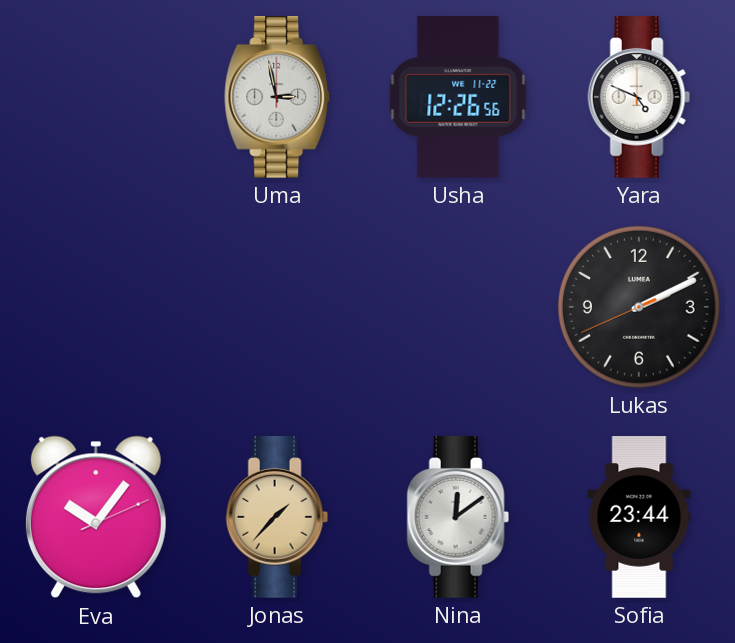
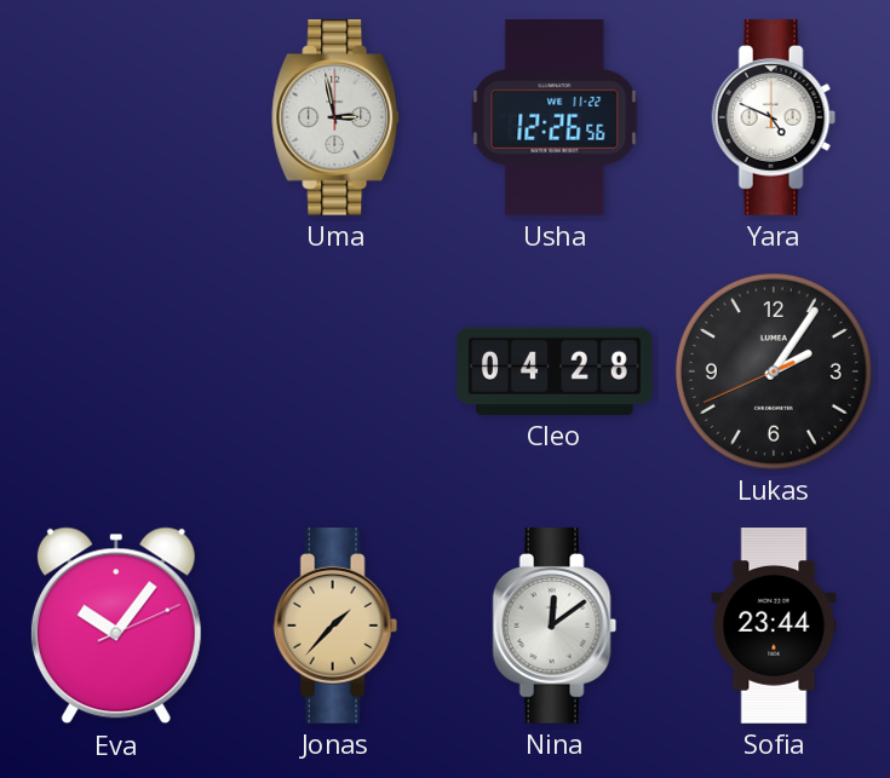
Cleo: none -> 04:28 (556, 371)
Lukas: 2:10 -> 2:05 (774, 371)
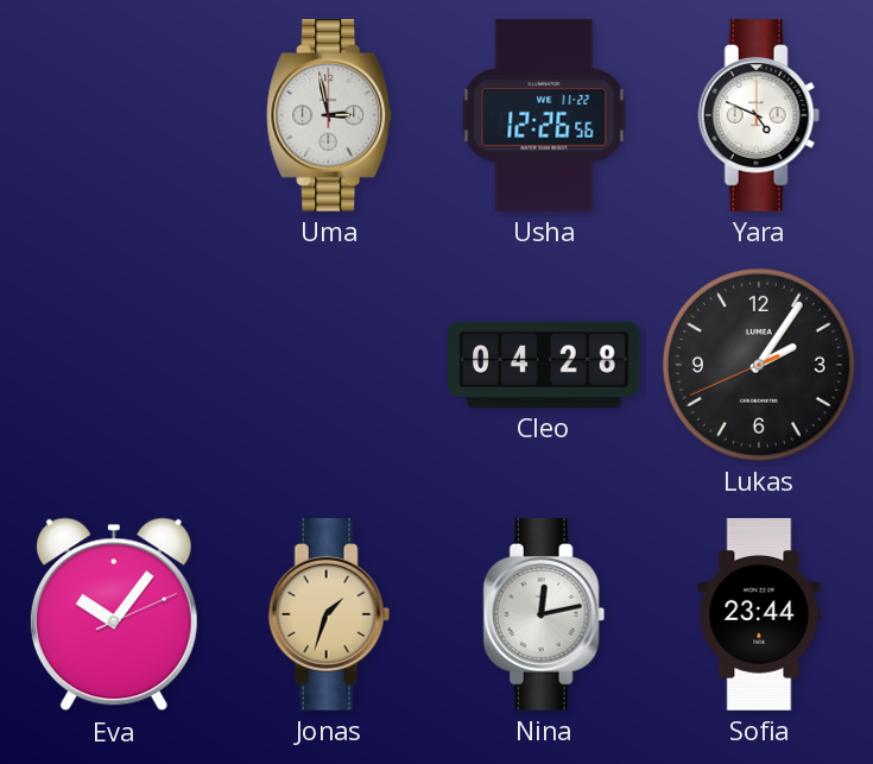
Jonas: 1:37 -> 1:33 (329, 615)
Nina: 12:09 -> 12:13 (544, 615)
